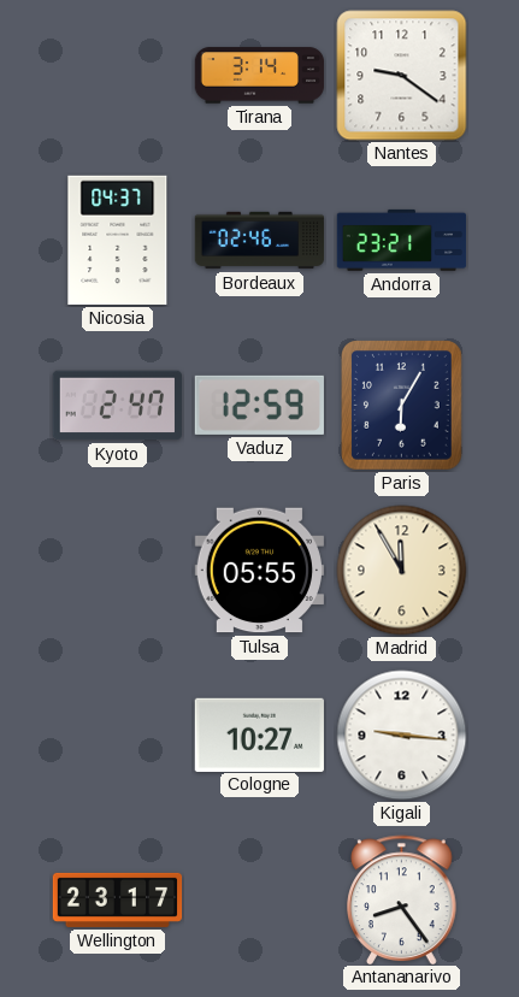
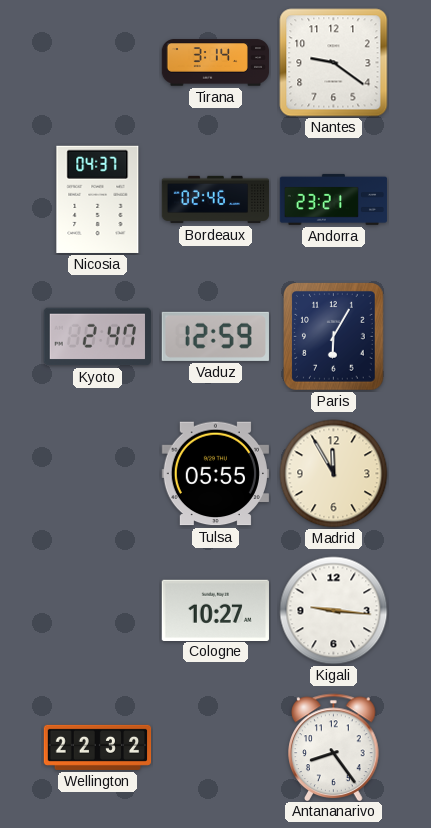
Wellington: 23:17 -> 22:32 (98, 747)
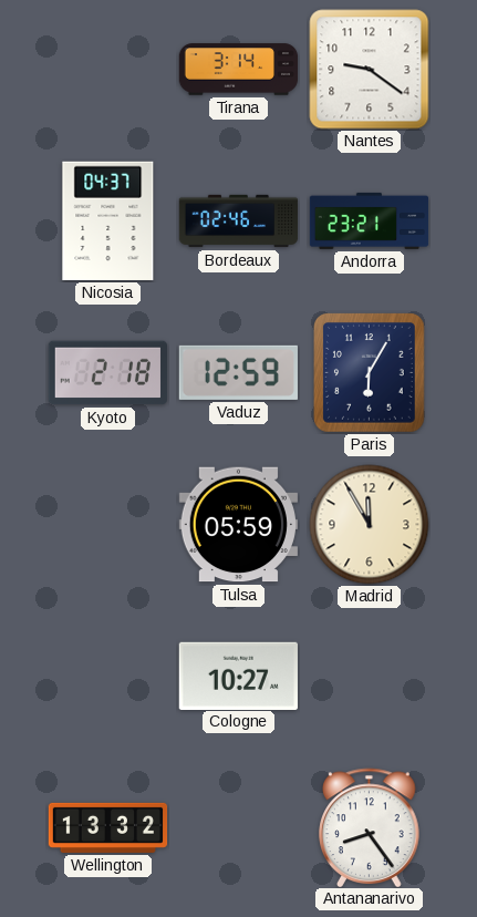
Kyoto: 2:47 -> 2:18 (107, 373)
Tulsa: 05:55 -> 05:59 (238, 525)
Kigali: 9:16 -> none (334, 611)
Wellington: 22:32 -> 13:32 (108, 827)
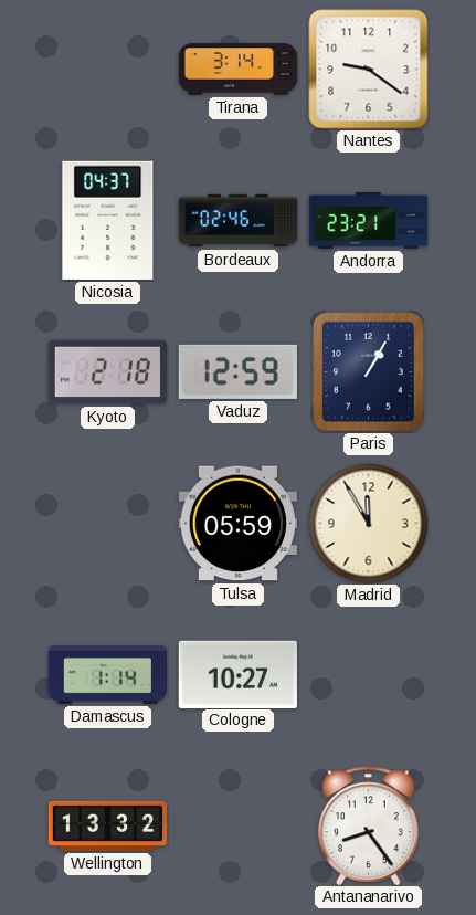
Paris: 6:05 -> 1:05 (369, 372)
Damascus: none -> 1:14 (107, 675)
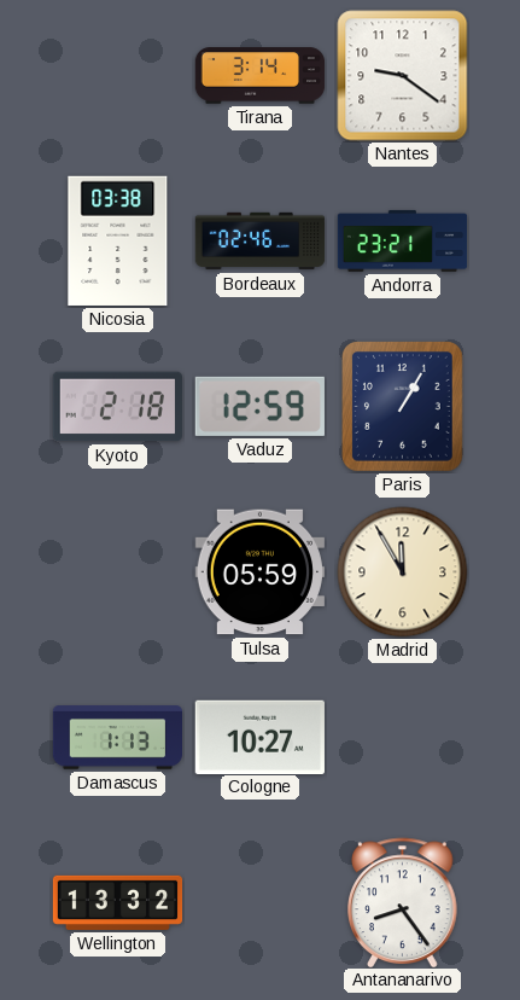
Nicosia: 04:37 -> 03:38 (118, 240)
Damascus: 1:14 -> 1:13 (117, 738)
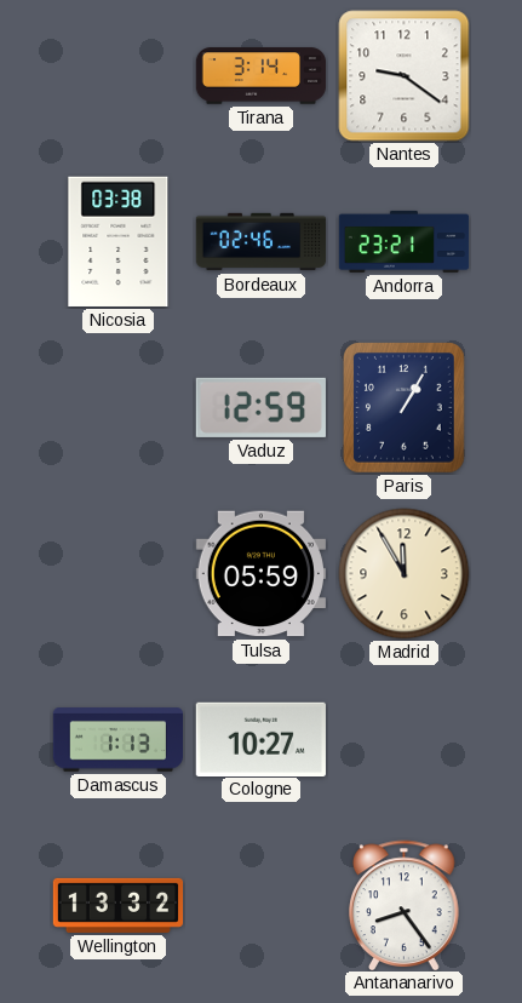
Kyoto: 2:18 -> none (117, 407)
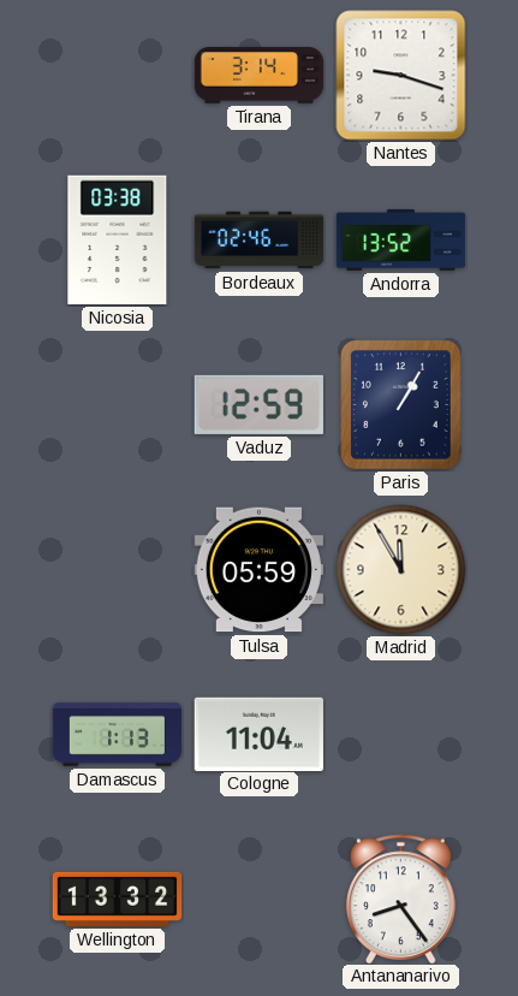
Nantes: 9:21 -> 9:18 (401, 76)
Andorra: 23:21 -> 13:52 (401, 239)
Cologne: 10:27 -> 11:04 (258, 734)
